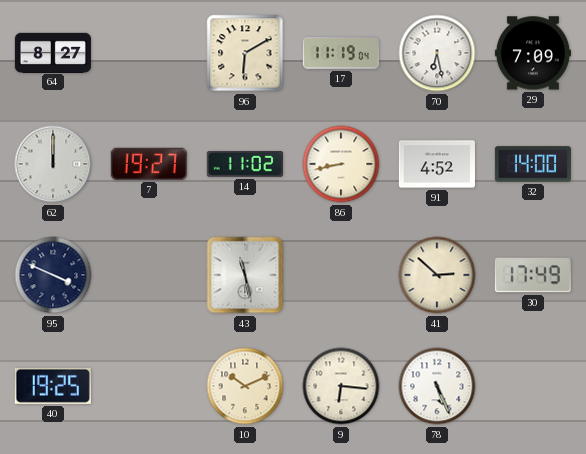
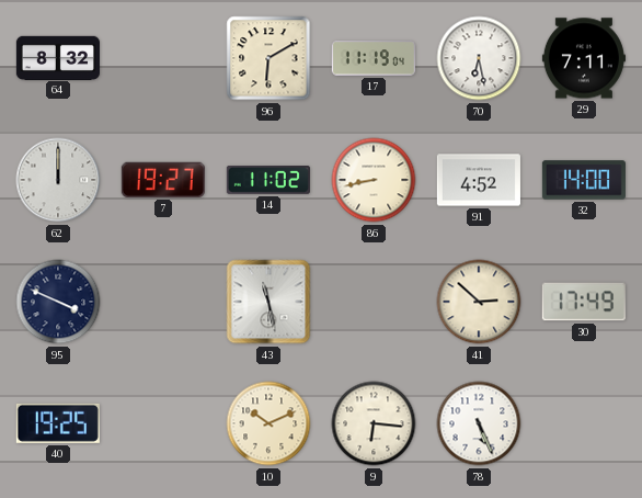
64: 8:27 -> 8:32 (58, 57)
29: 7:09 -> 7:11 (584, 58)
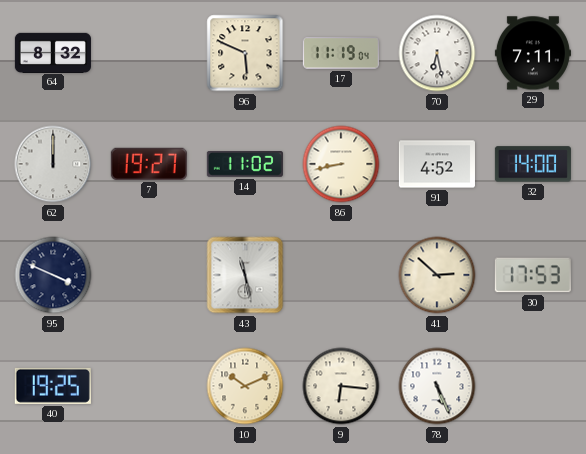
96: 6:10 -> 5:49 (245, 53)
30: 17:49 -> 17:53 (533, 275)
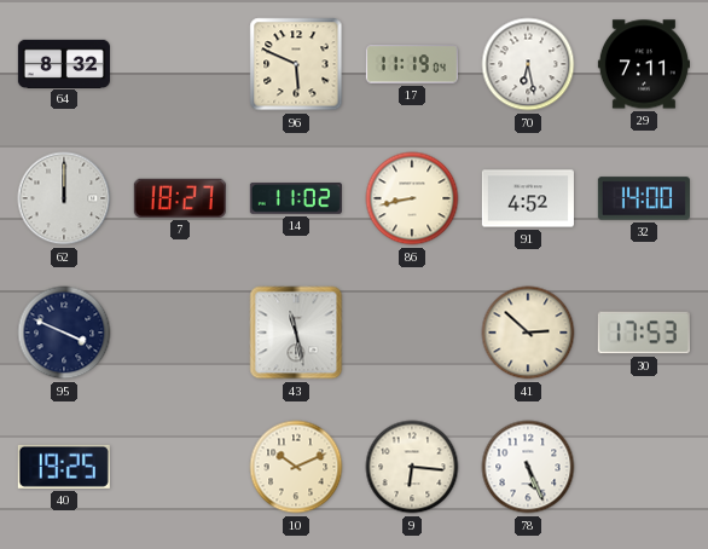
7: 19:27 -> 18:27 (180, 198)
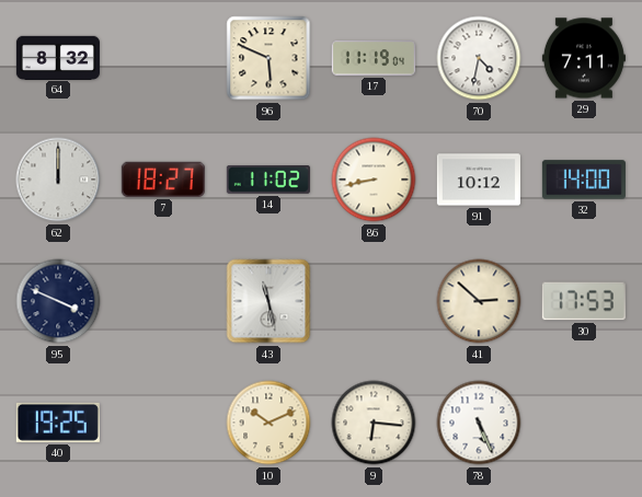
70: 6:28 -> 4:32 (479, 58)
91: 4:52 -> 10:12 (479, 180)
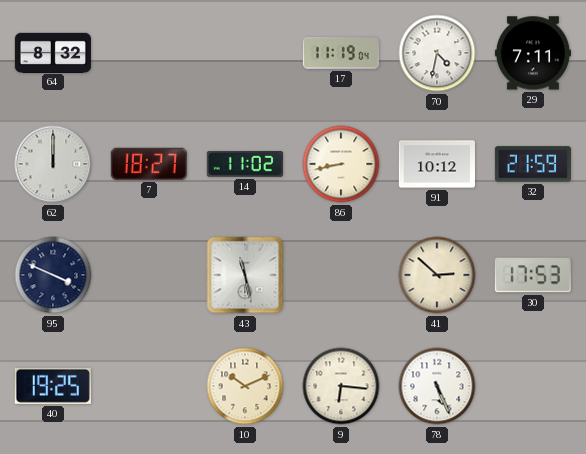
96: 5:49 -> none (268, 58)
32: 14:00 -> 21:59 (533, 164)
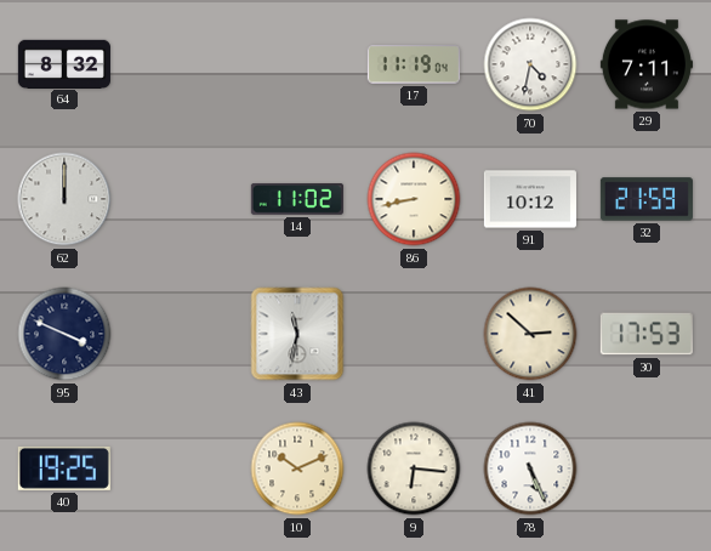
7: 18:27 -> none (149, 164)
43: 11:28 -> 11:32 (297, 334)
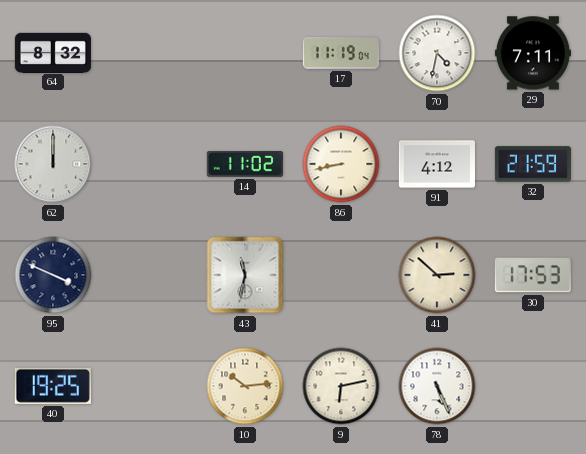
91: 10:12 -> 4:12 (437, 164)
10: 10:11 -> 10:14 (245, 386)
9: 6:16 -> 6:13 (341, 386)
